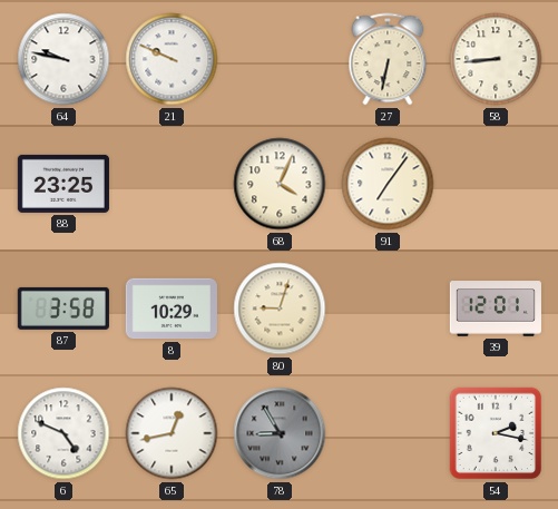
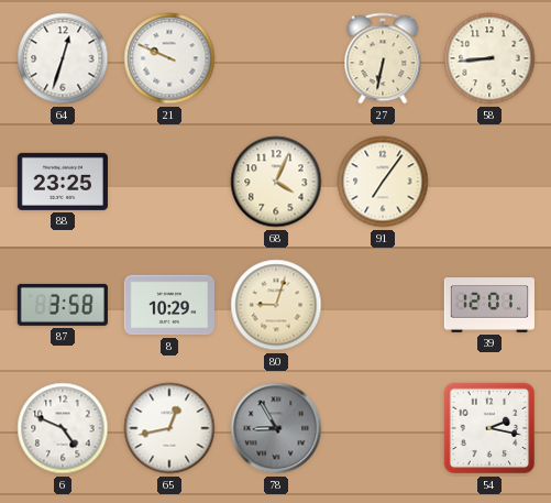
64: 9:47 -> 12:33 (63, 58)
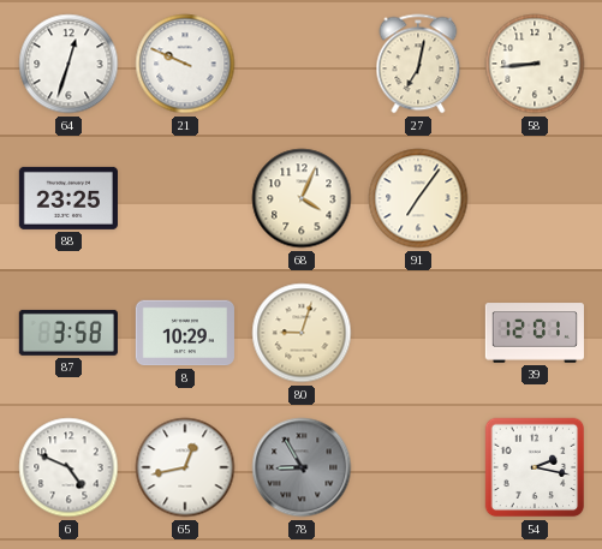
27: 6:32 -> 7:02 (418, 64)
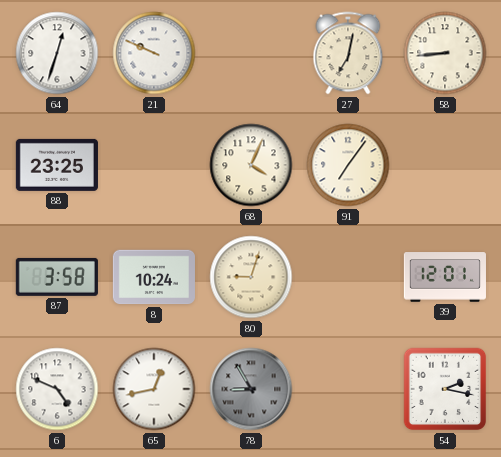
8: 10:29 -> 10:24 (154, 277)
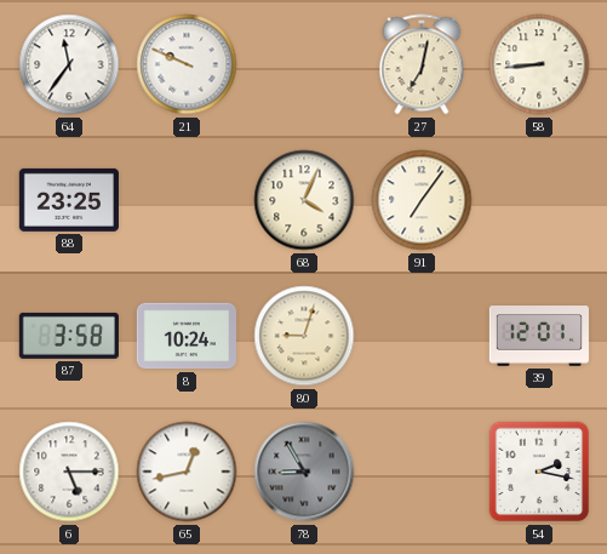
64: 12:33 -> 11:36 (69, 64)
6: 4:49 -> 5:15 (69, 472)
